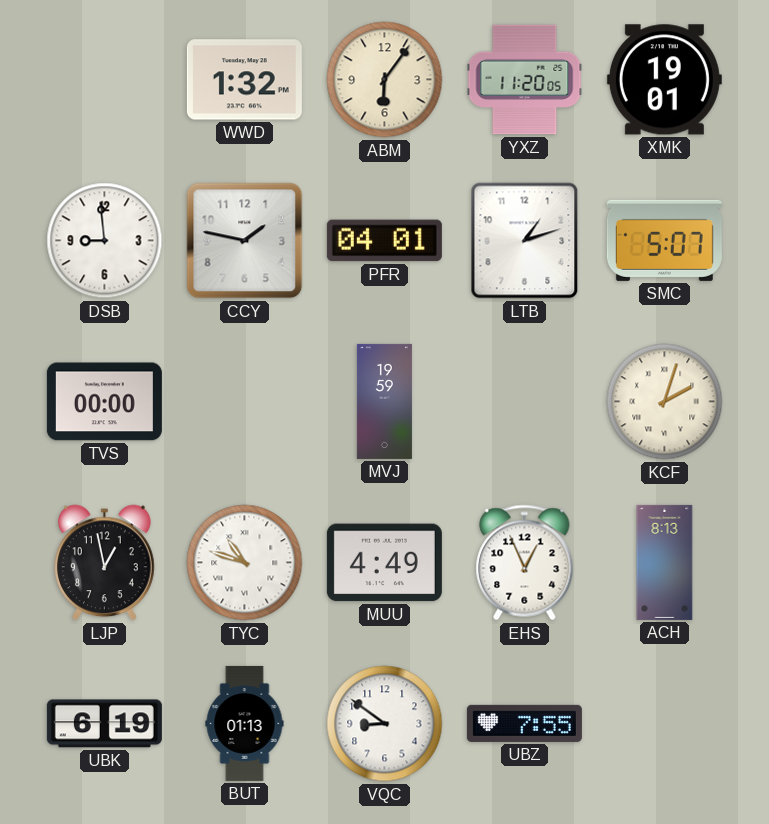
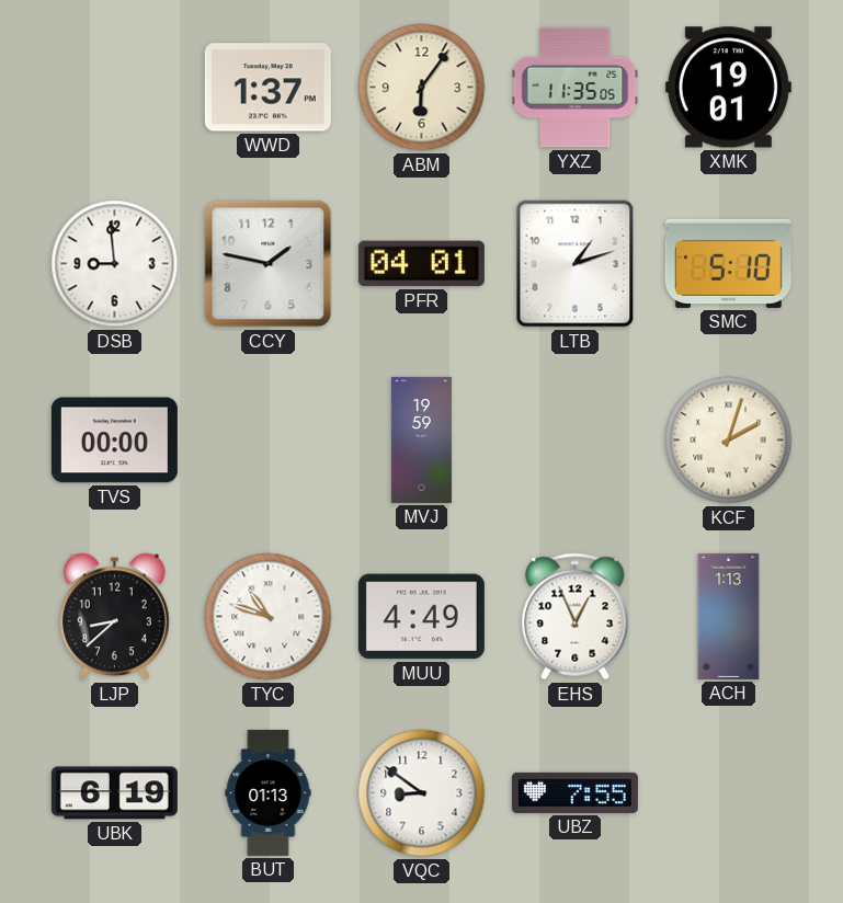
WWD: 1:32 -> 1:37 (267, 88)
YXZ: 11:20 -> 11:35 (576, 88)
SMC: 5:07 -> 5:10 (728, 263)
LJP: 12:58 -> 8:38 (115, 617)
ACH: 8:13 -> 1:13 (729, 616)
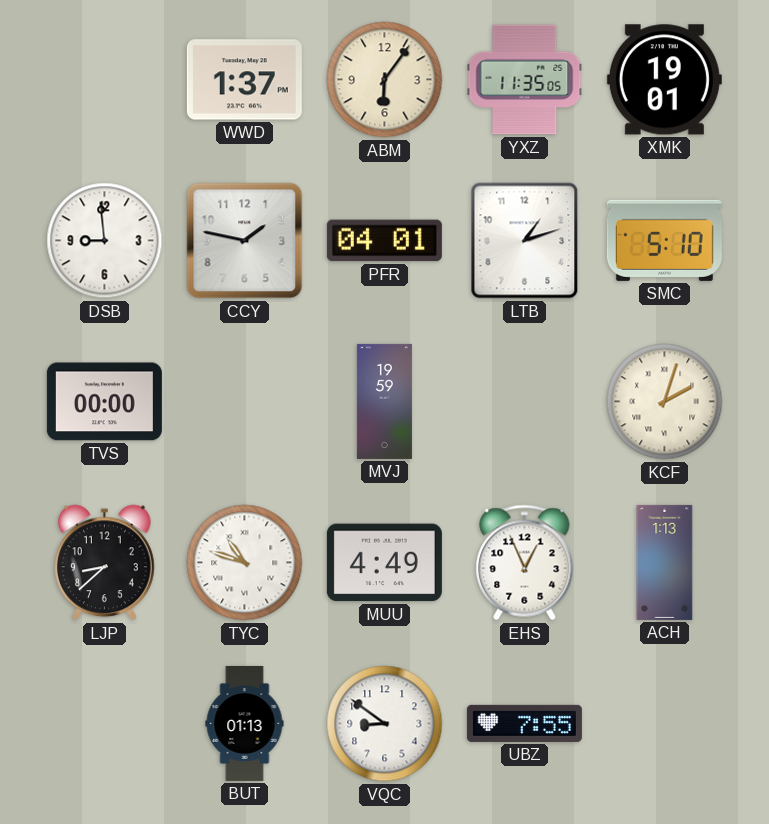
UBK: 6:19 -> none (114, 793)
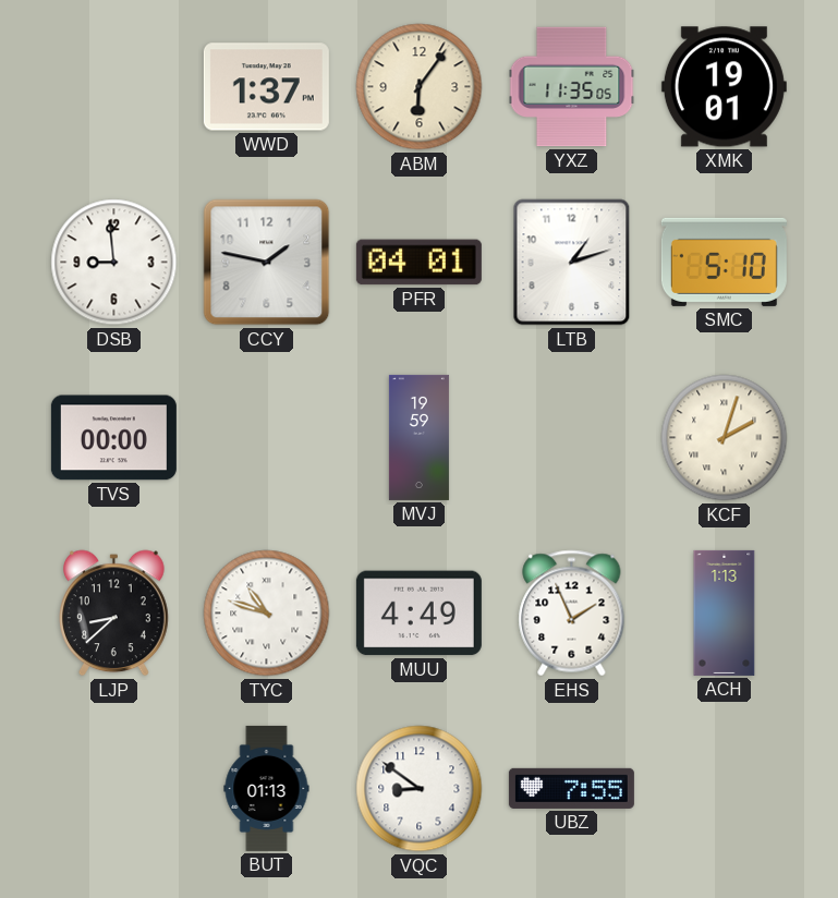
EHS: 12:56 -> 1:56 (572, 614)
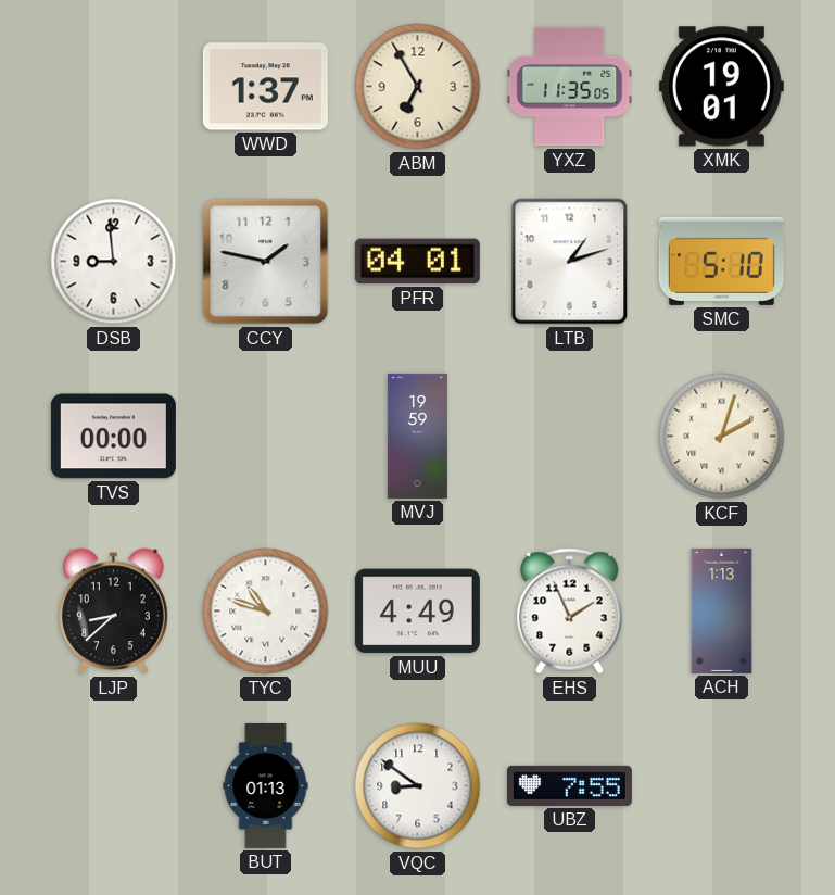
ABM: 6:06 -> 6:55 (418, 87)
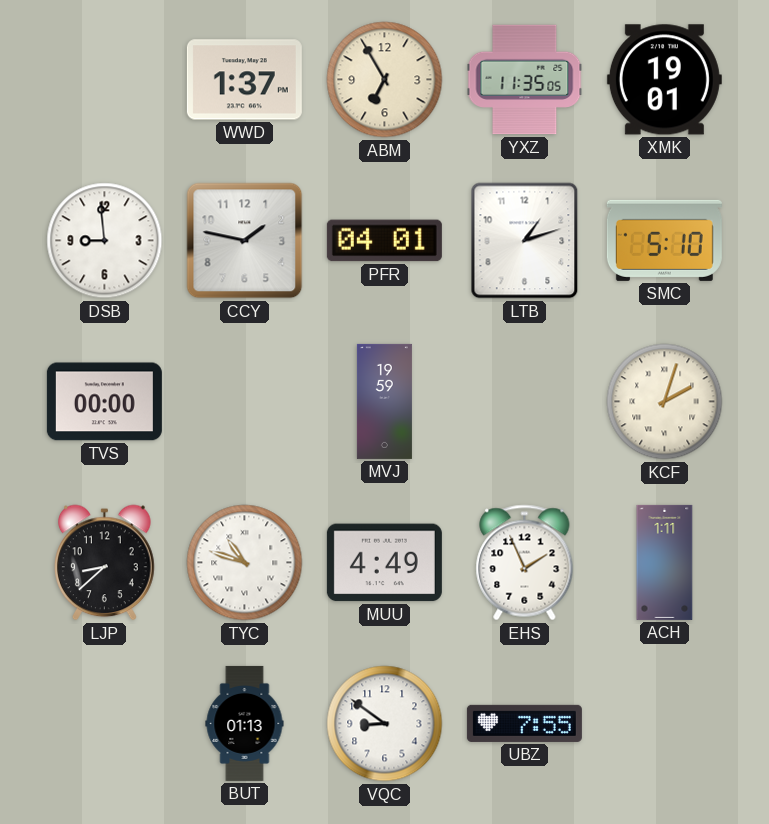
ACH: 1:13 -> 1:11 (665, 562)
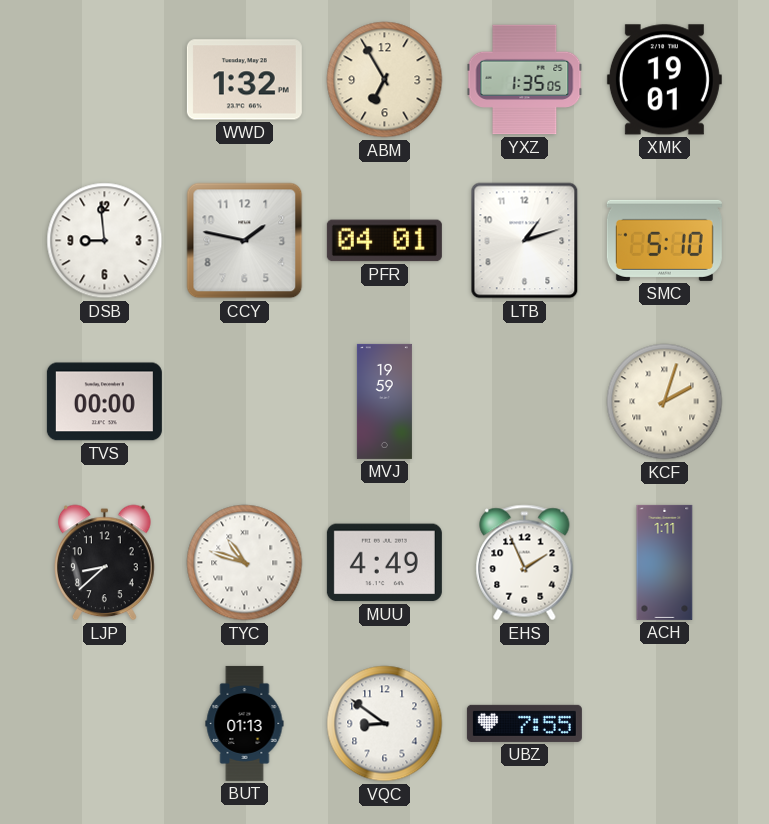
WWD: 1:37 -> 1:32 (244, 80)
YXZ: 11:35 -> 1:35 (525, 80)
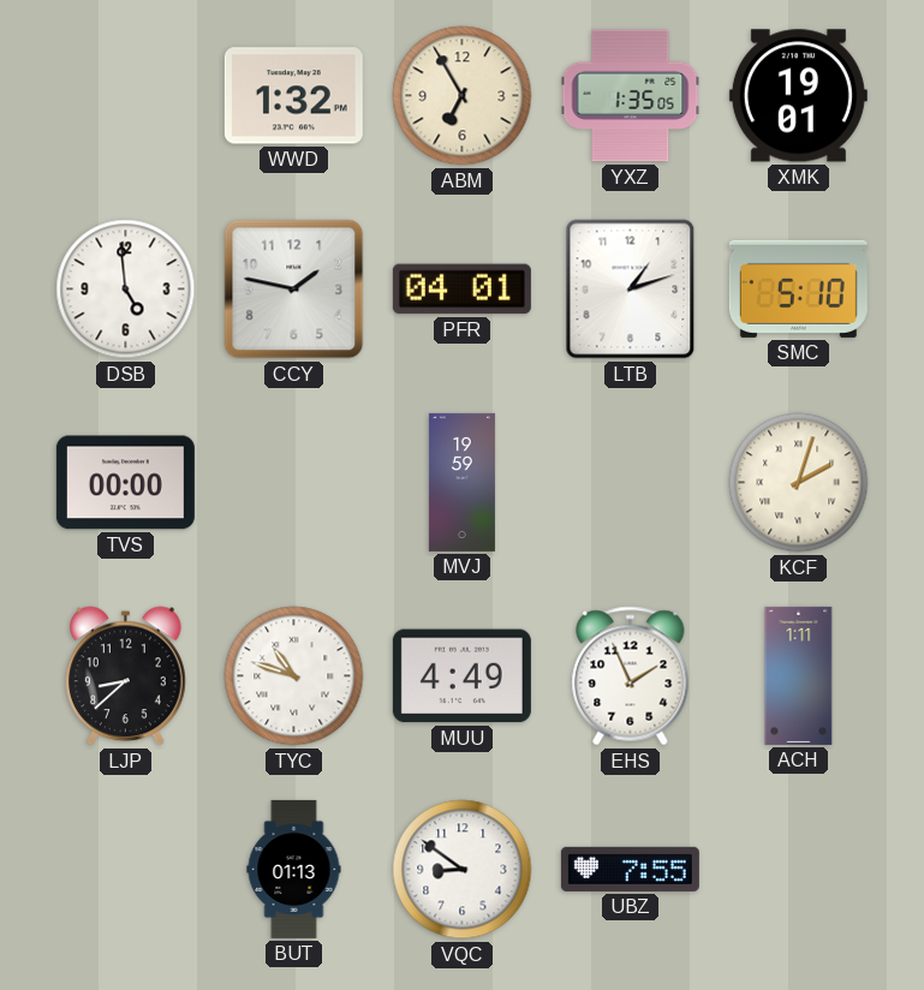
DSB: 8:59 -> 4:59 (126, 290)
